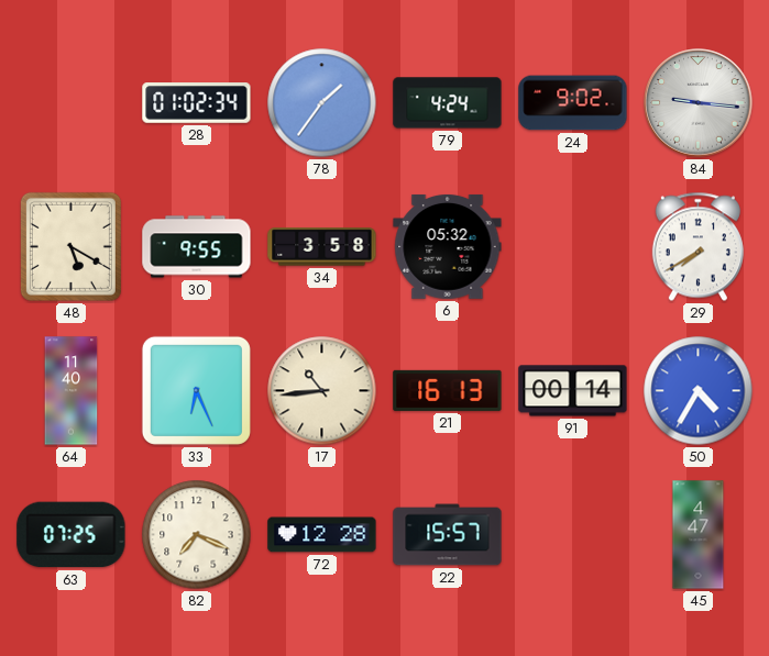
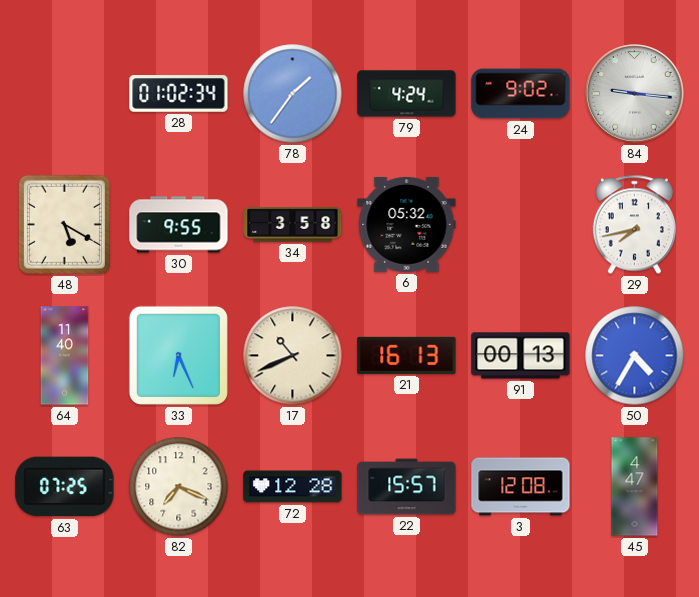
29: 7:40 -> 7:43 (634, 225)
17: 10:44 -> 10:41 (293, 356)
91: 00:14 -> 00:13 (521, 356)
3: none -> 12:08 (521, 487)
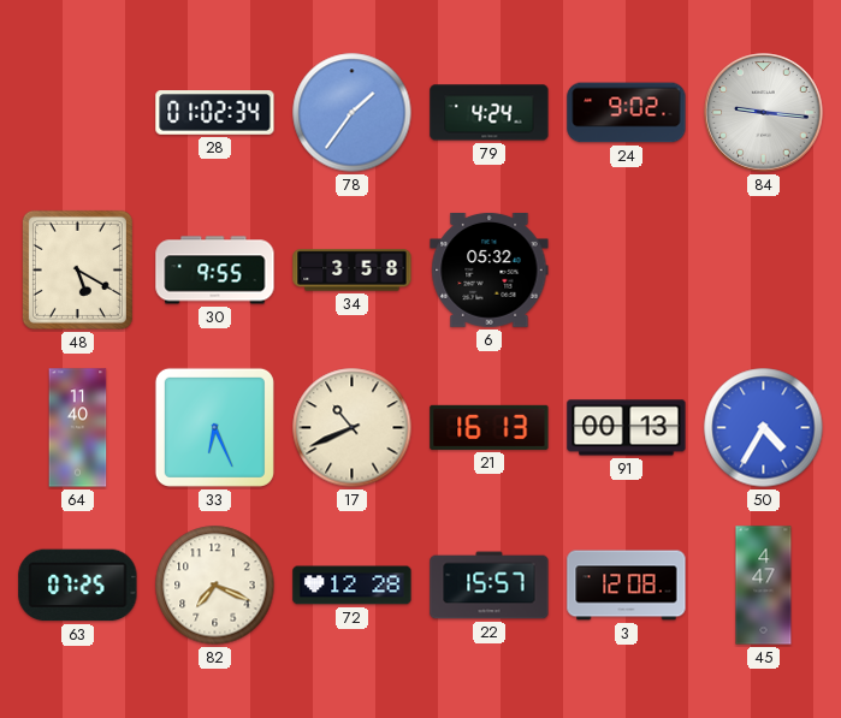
29: 7:43 -> none (634, 225)
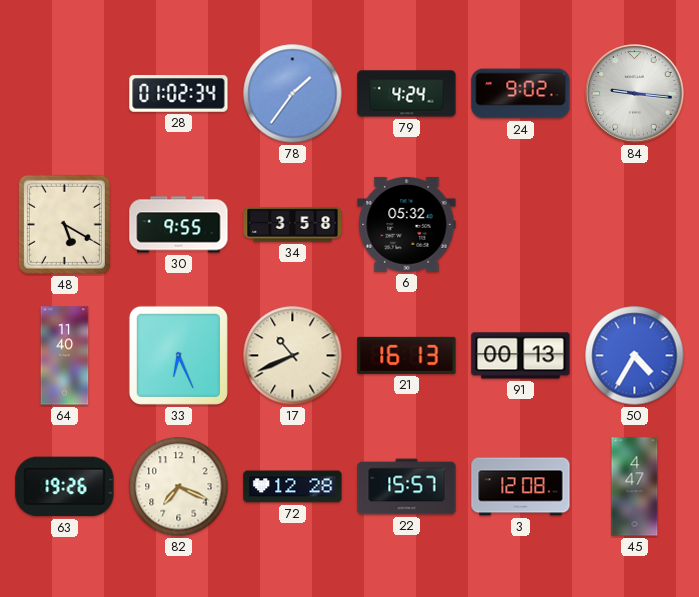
63: 07:25 -> 19:26 (65, 487)
